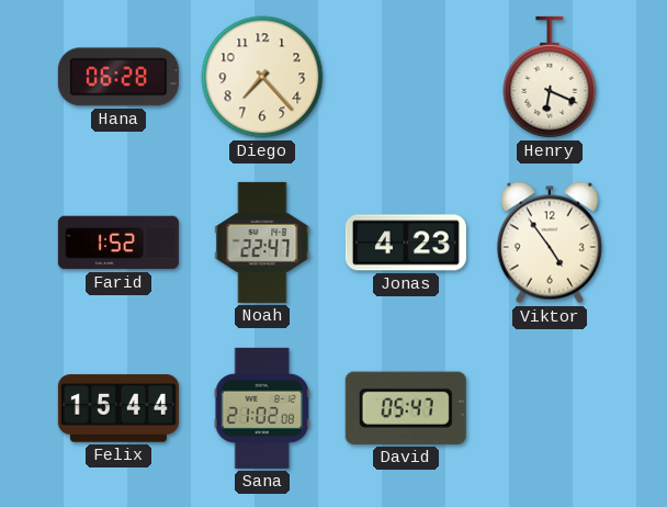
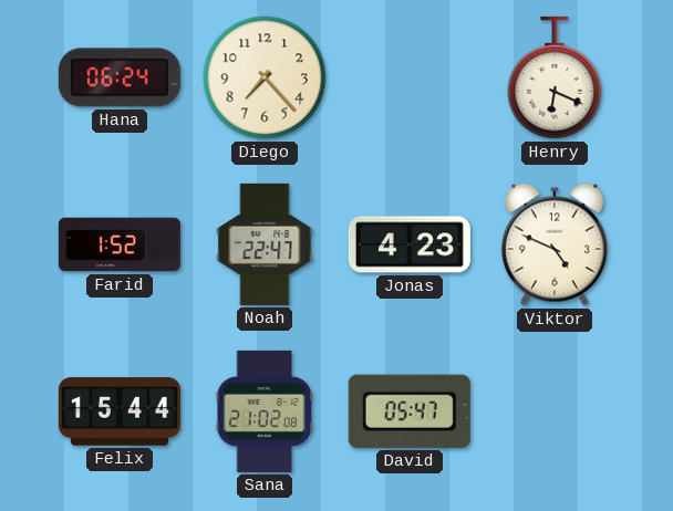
Hana: 06:28 -> 06:24 (120, 77)
Viktor: 4:54 -> 4:49 (555, 244)
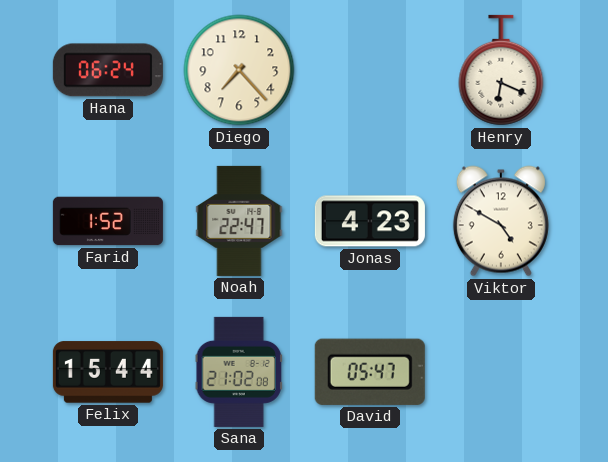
Viktor: 4:49 -> 4:50 (501, 221)
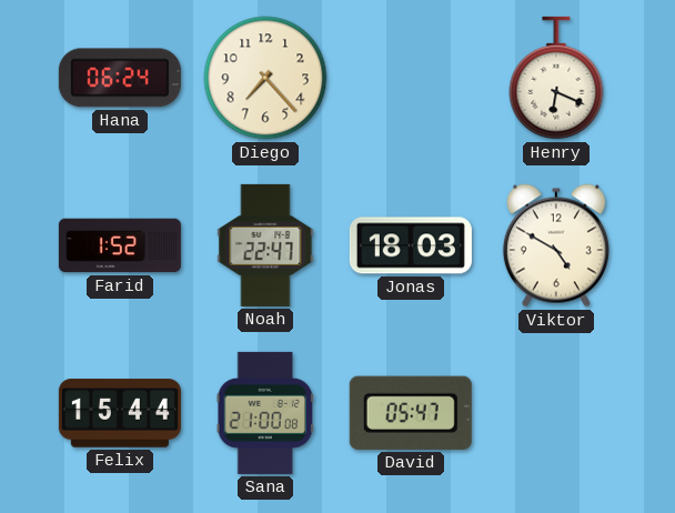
Jonas: 4:23 -> 18:03 (411, 245)
Sana: 21:02 -> 21:00 (265, 413)
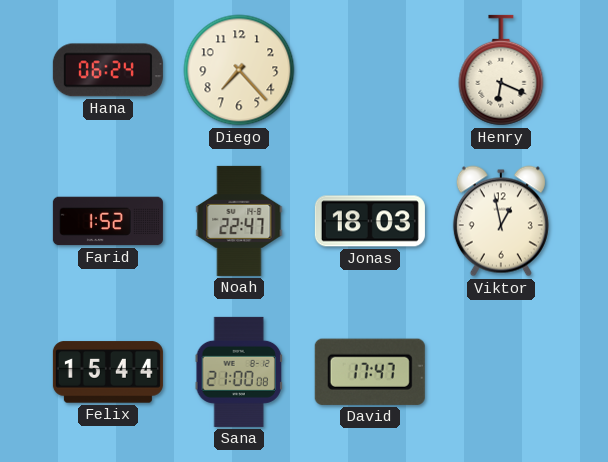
Viktor: 4:50 -> 12:58 (501, 221)
David: 05:47 -> 17:47 (370, 372)
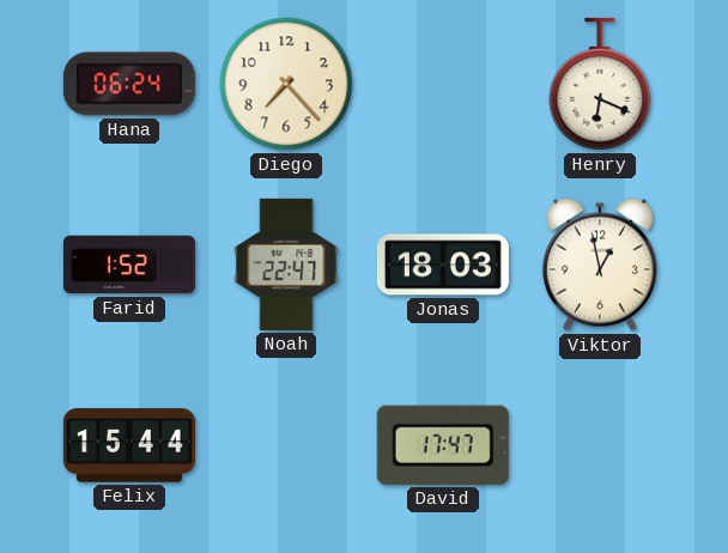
Sana: 21:00 -> none (239, 372)
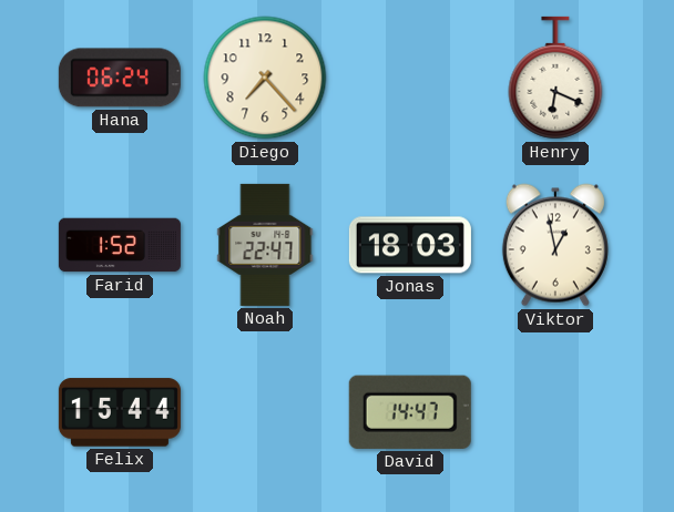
David: 17:47 -> 14:47 (410, 412)
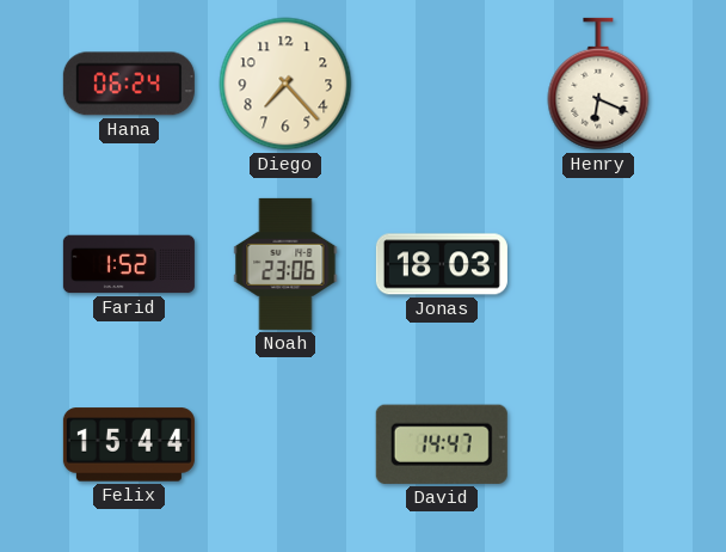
Noah: 22:47 -> 23:06 (285, 264)
Viktor: 12:58 -> none (555, 245)
